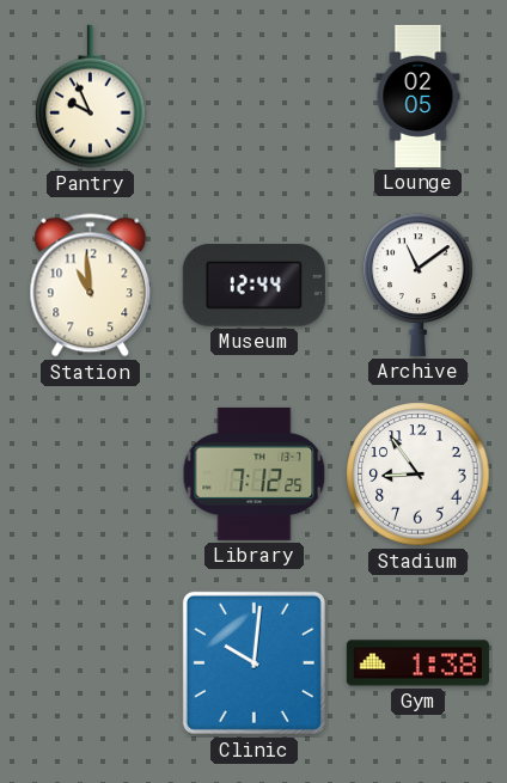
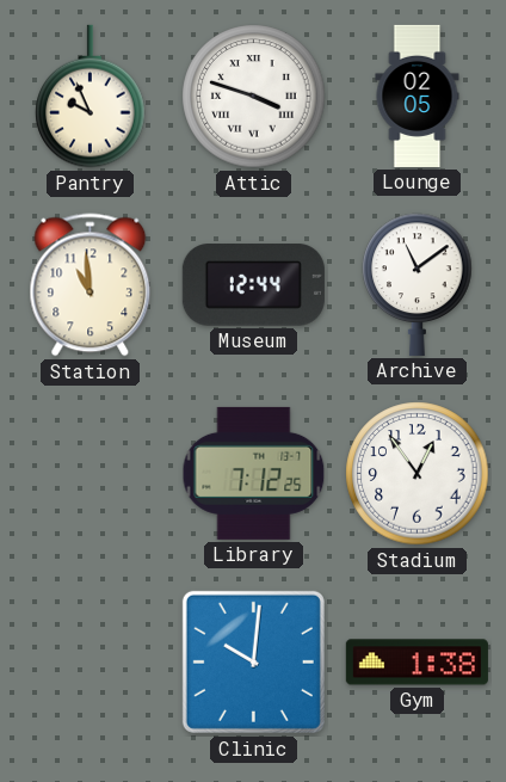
Attic: none -> 3:48 (254, 97)
Stadium: 8:54 -> 12:54 (418, 474)
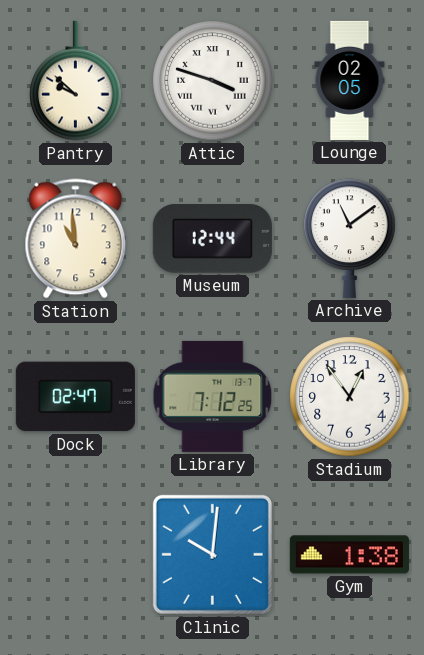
Pantry: 9:56 -> 9:52 (76, 81)
Dock: none -> 02:47 (75, 397)
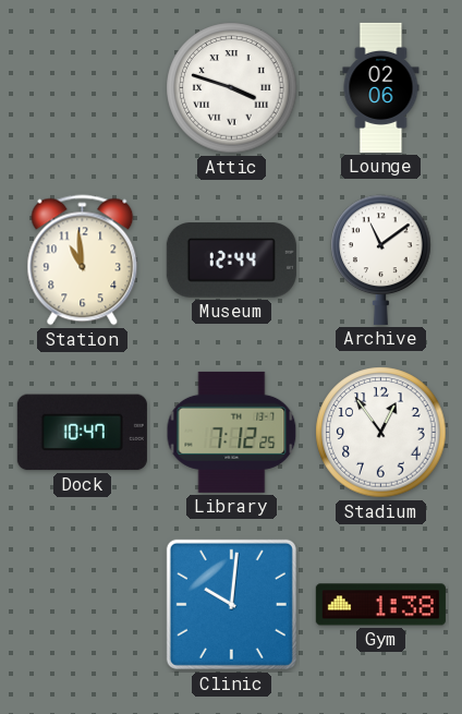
Pantry: 9:52 -> none (76, 81)
Lounge: 02:05 -> 02:06 (381, 87)
Dock: 02:47 -> 10:47 (82, 433)
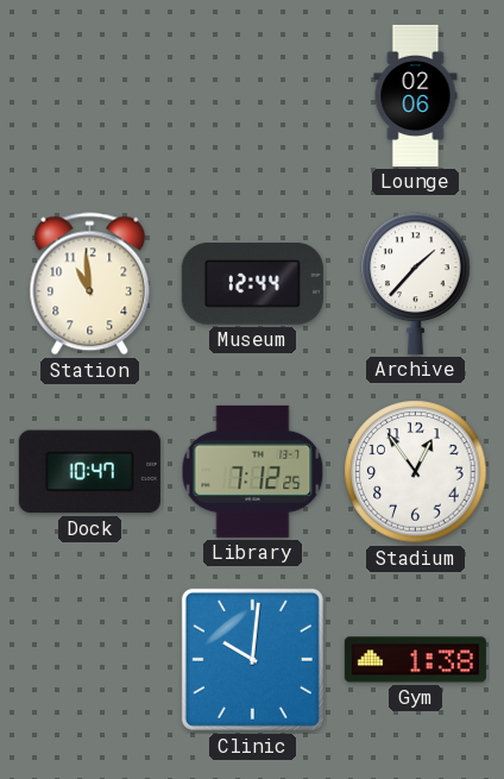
Attic: 3:48 -> none (232, 88)
Archive: 11:09 -> 1:37 (416, 283)
